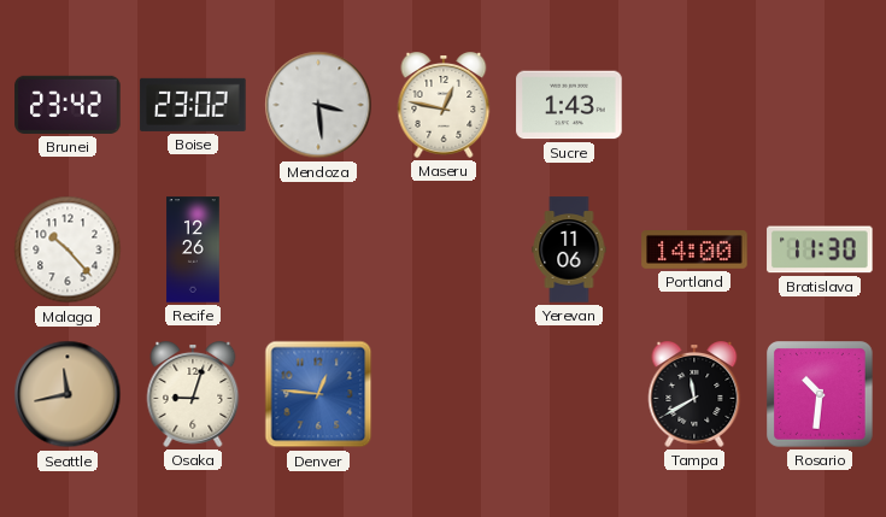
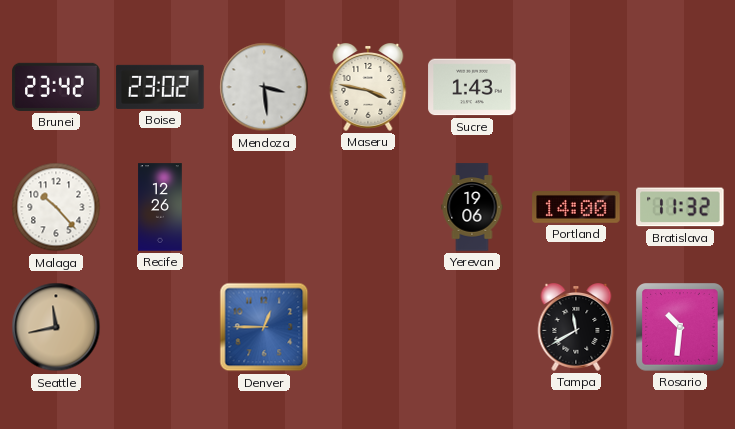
Maseru: 12:47 -> 3:47 (368, 88)
Yerevan: 11:06 -> 19:06 (472, 207)
Bratislava: 11:30 -> 11:32 (680, 207)
Osaka: 9:03 -> none (193, 395)
Denver: 12:46 -> 12:45 (264, 327)
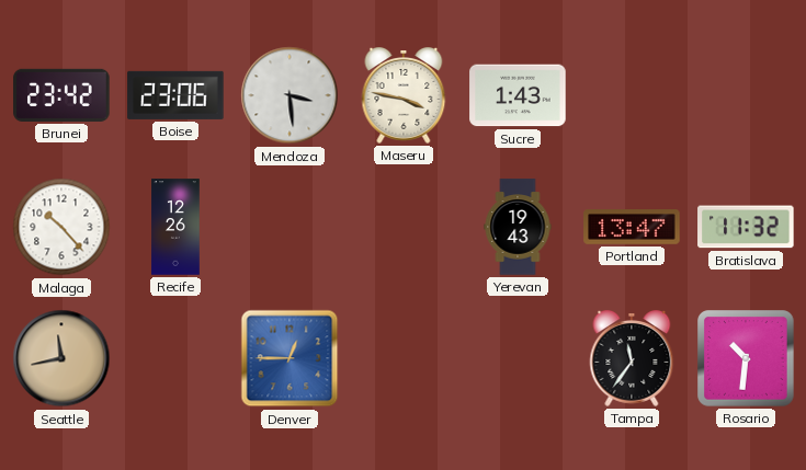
Boise: 23:02 -> 23:06 (175, 95)
Yerevan: 19:06 -> 19:43 (518, 227)
Portland: 14:00 -> 13:47 (632, 228)
Tampa: 11:40 -> 11:36 (632, 359)
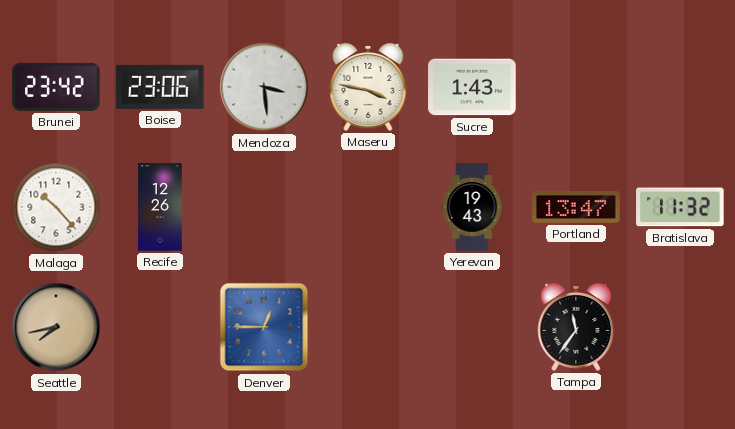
Seattle: 11:43 -> 7:43 (56, 327)
Rosario: 10:31 -> none (746, 358)
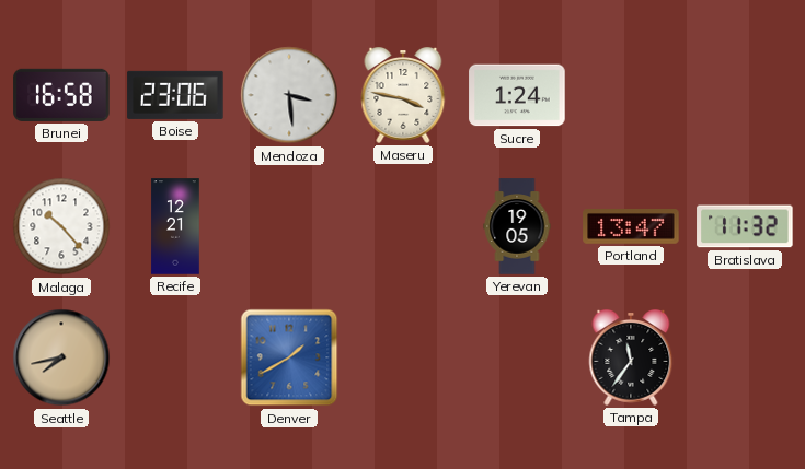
Brunei: 23:42 -> 16:58 (61, 95)
Sucre: 1:43 -> 1:24 (517, 95)
Recife: 12:26 -> 12:21 (175, 226)
Yerevan: 19:43 -> 19:05 (517, 226)
Denver: 12:45 -> 1:40 (289, 357)
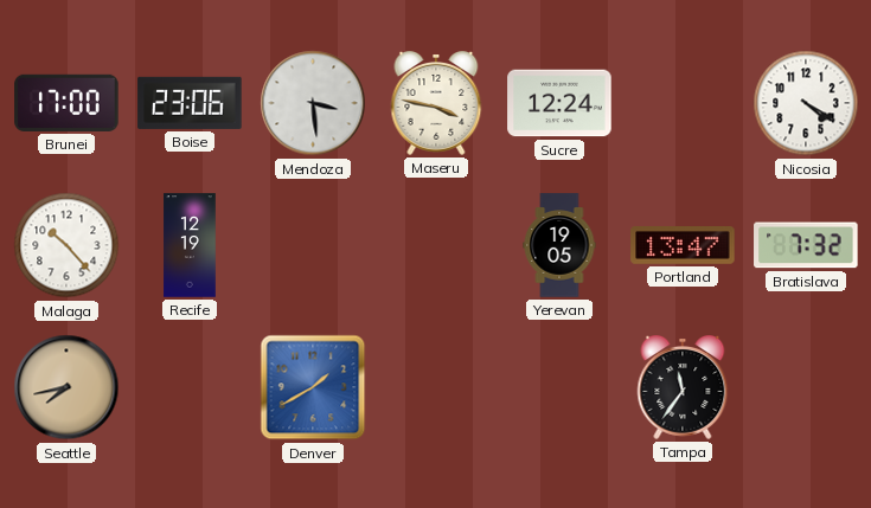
Brunei: 16:58 -> 17:00 (66, 103)
Sucre: 1:24 -> 12:24 (559, 103)
Nicosia: none -> 4:20 (806, 103)
Recife: 12:21 -> 12:19 (190, 245)
Bratislava: 11:32 -> 7:32 (806, 245)
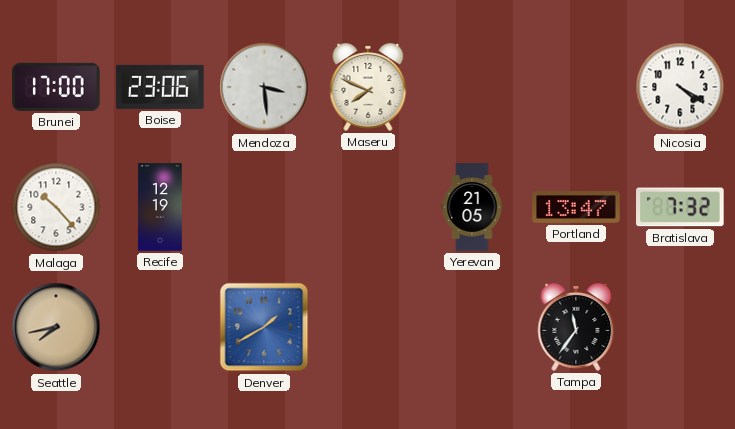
Maseru: 3:47 -> 7:49 (368, 88)
Sucre: 12:24 -> none (559, 103)
Yerevan: 19:05 -> 21:05 (472, 207)
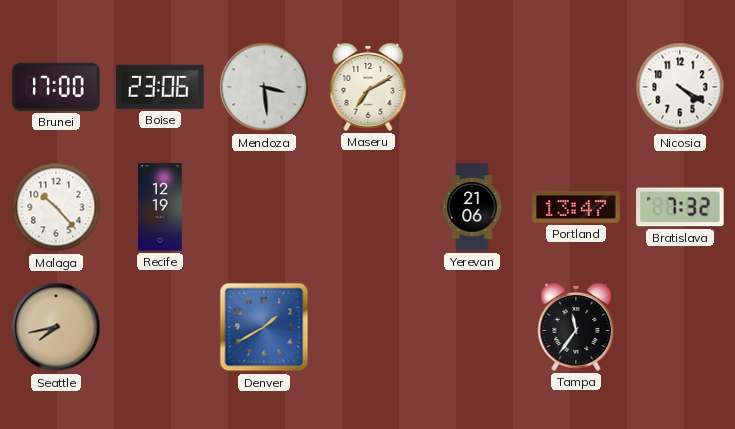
Maseru: 7:49 -> 7:10 (368, 88)
Yerevan: 21:05 -> 21:06 (472, 207)
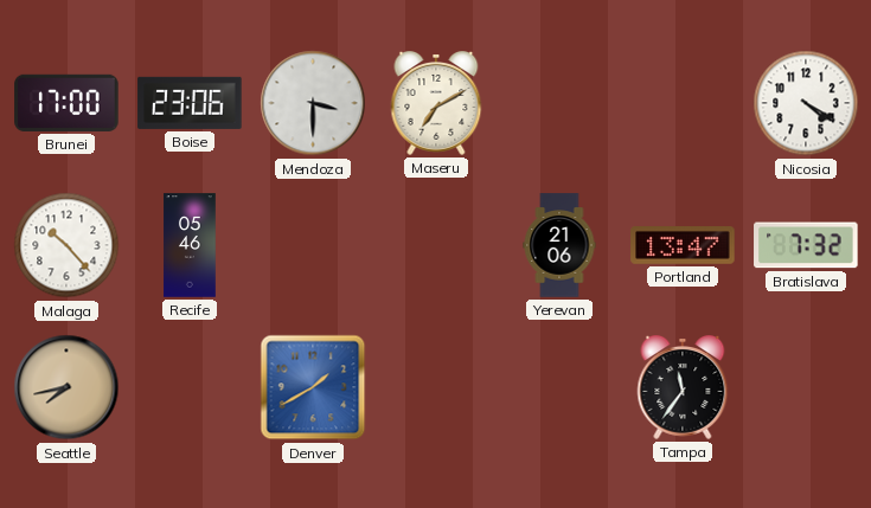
Mendoza: 3:29 -> 3:30 (313, 103)
Recife: 12:19 -> 05:46 (190, 245)
